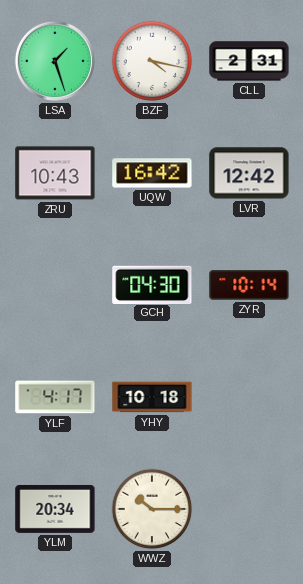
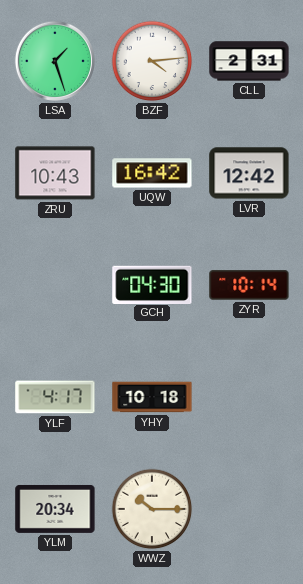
BZF: 4:17 -> 4:14 (152, 61)
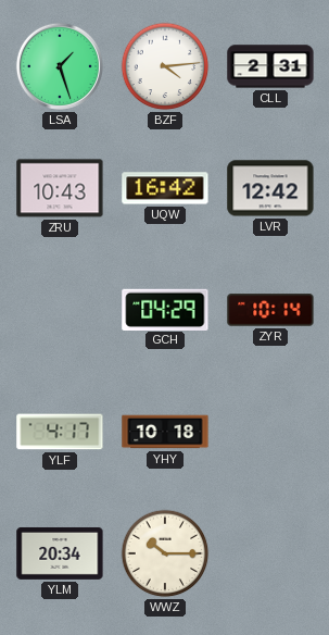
GCH: 04:30 -> 04:29 (165, 309)
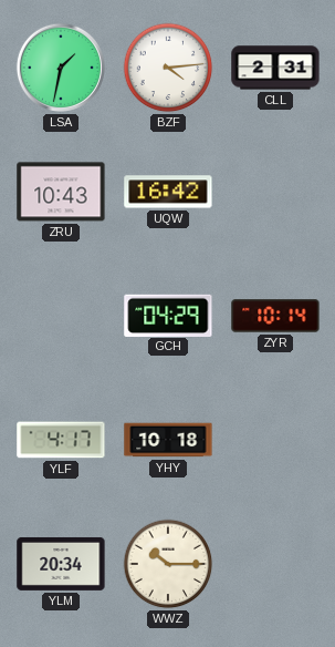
LSA: 1:27 -> 1:32 (61, 68)
LVR: 12:42 -> none (270, 188)
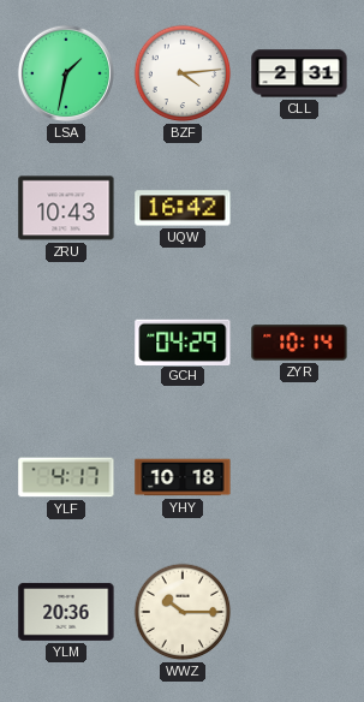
YLM: 20:34 -> 20:36 (66, 612)
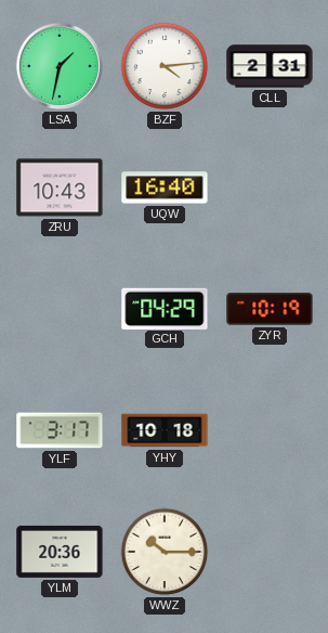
UQW: 16:42 -> 16:40 (165, 188)
ZYR: 10:14 -> 10:19 (270, 309)
YLF: 4:17 -> 3:17 (60, 430)
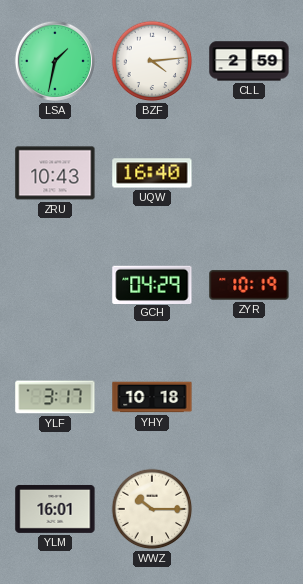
CLL: 2:31 -> 2:59 (249, 61)
YLM: 20:36 -> 16:01 (55, 509)
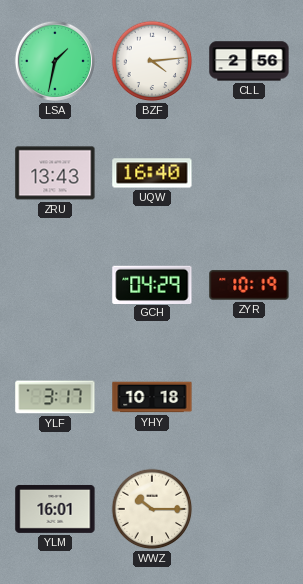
CLL: 2:59 -> 2:56 (249, 61)
ZRU: 10:43 -> 13:43 (55, 173)
